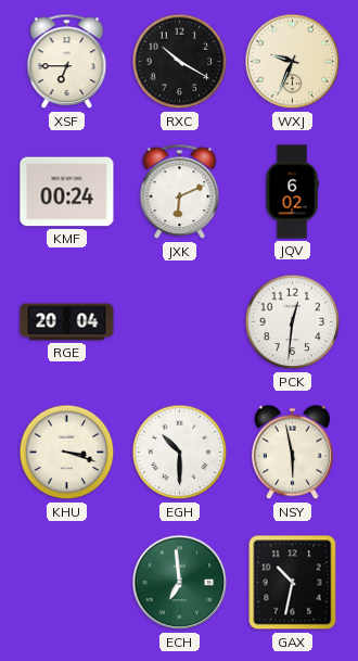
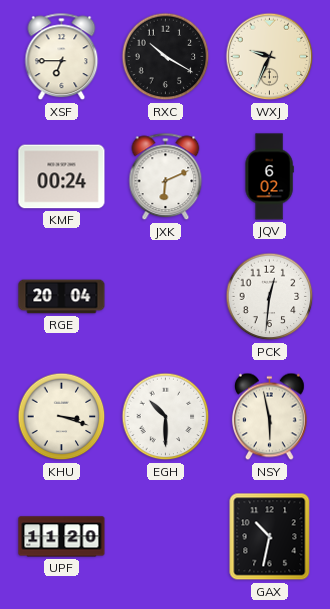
UPF: none -> 11:20 (62, 537)
ECH: 6:59 -> none (180, 583)
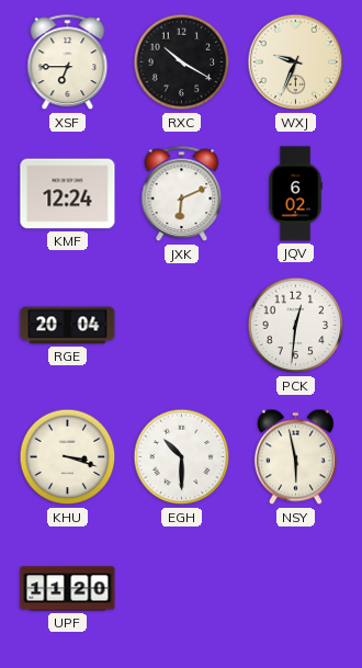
KMF: 00:24 -> 12:24 (68, 194)
GAX: 10:32 -> none (270, 537)
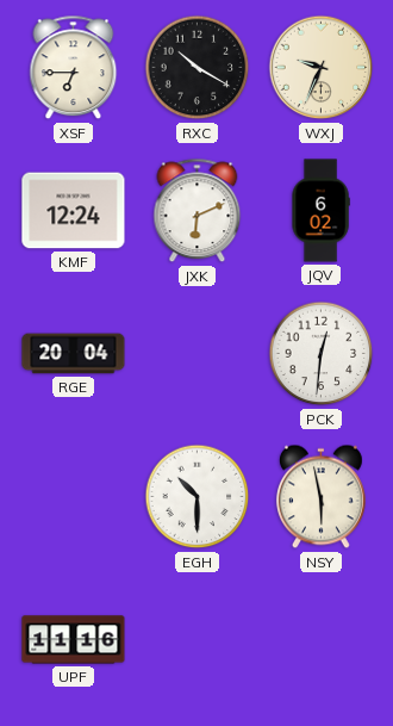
KHU: 3:18 -> none (68, 457)
UPF: 11:20 -> 11:16 (74, 640)
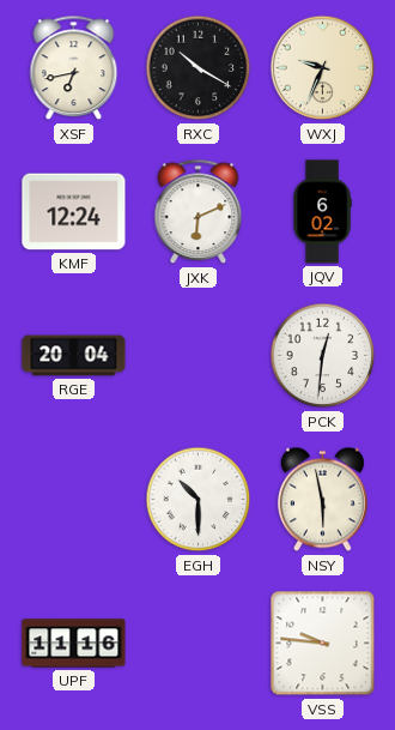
XSF: 6:45 -> 6:43 (74, 68)
VSS: none -> 9:46 (323, 644)
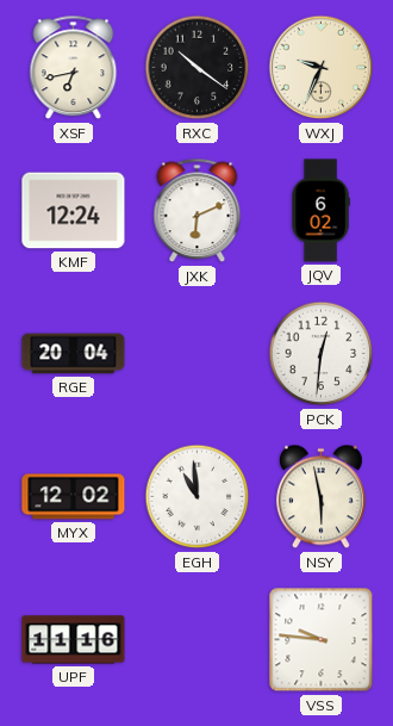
RXC: 10:20 -> 10:21 (198, 68)
MYX: none -> 12:02 (74, 497)
EGH: 10:30 -> 10:59 (198, 497)
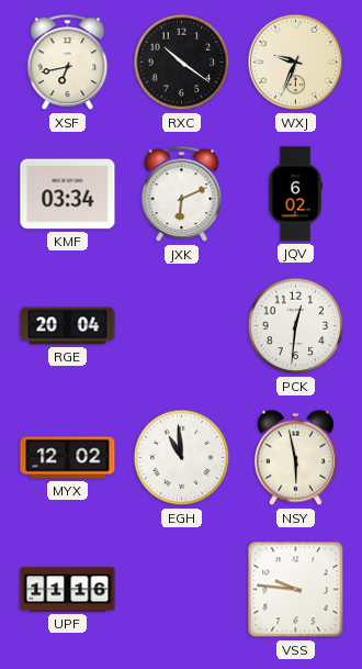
KMF: 12:24 -> 03:34 (68, 194)
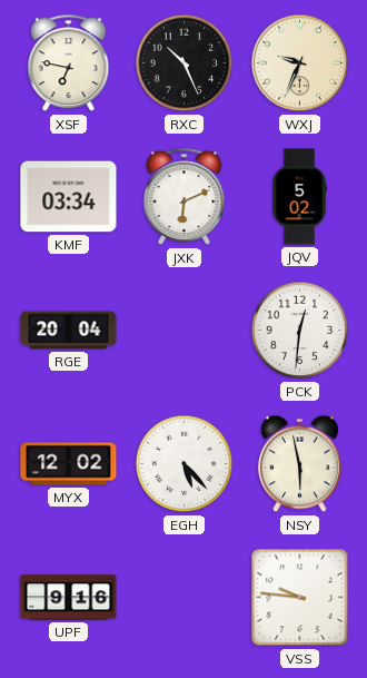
XSF: 6:43 -> 6:47 (69, 63)
RXC: 10:21 -> 10:26 (185, 63)
JQV: 6:02 -> 5:02 (299, 197)
EGH: 10:59 -> 5:23 (185, 464)
UPF: 11:16 -> 9:16 (69, 598)
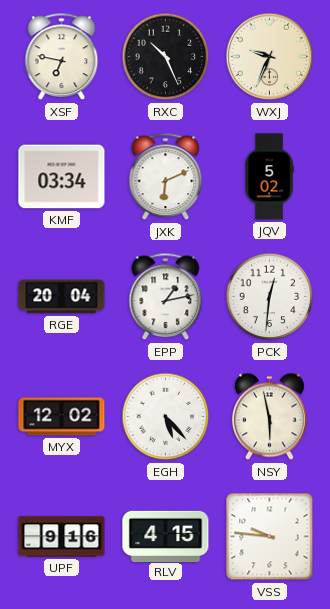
EPP: none -> 1:13 (166, 297)
RLV: none -> 4:15 (166, 536)
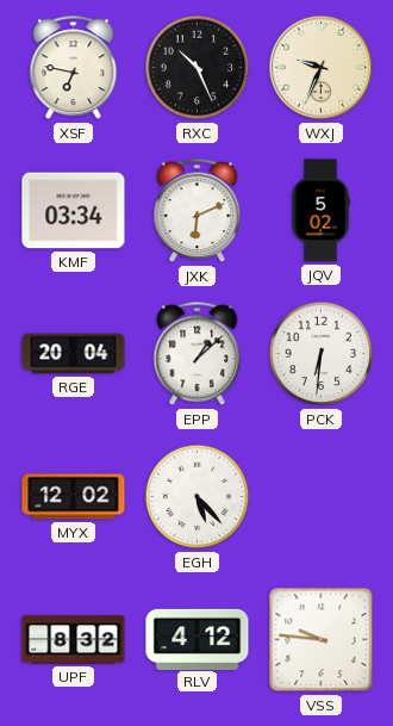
EPP: 1:13 -> 1:08 (198, 354)
PCK: 12:31 -> 6:31 (322, 354)
NSY: 5:58 -> none (269, 417)
UPF: 9:16 -> 8:32 (74, 640)
RLV: 4:15 -> 4:12 (198, 639)
